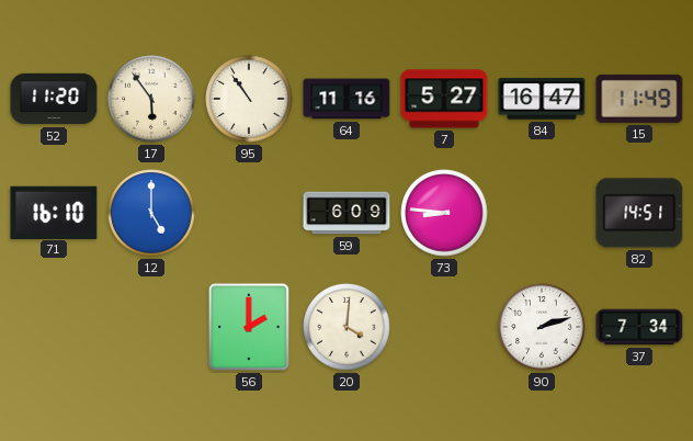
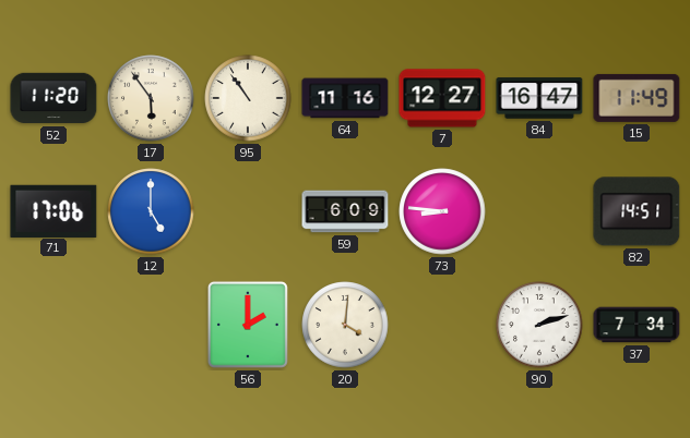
7: 5:27 -> 12:27 (442, 98)
71: 16:10 -> 17:06 (53, 210)
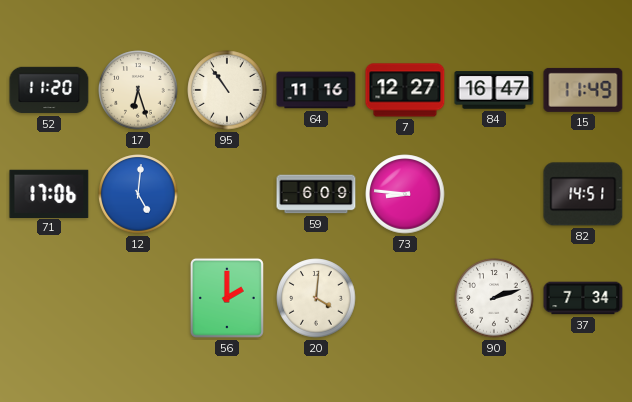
17: 5:54 -> 6:27 (138, 90)
12: 5:00 -> 5:01 (138, 194)
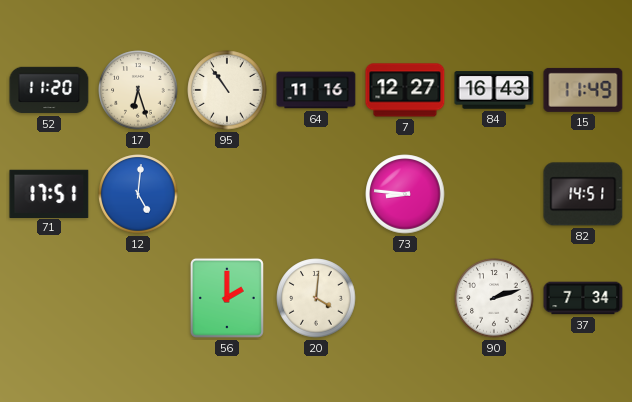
84: 16:47 -> 16:43 (494, 90)
71: 17:06 -> 17:51 (49, 193)
59: 6:09 -> none (316, 194)
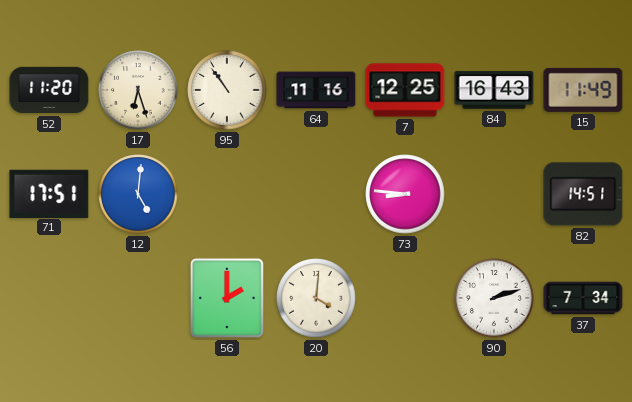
7: 12:27 -> 12:25 (405, 90)
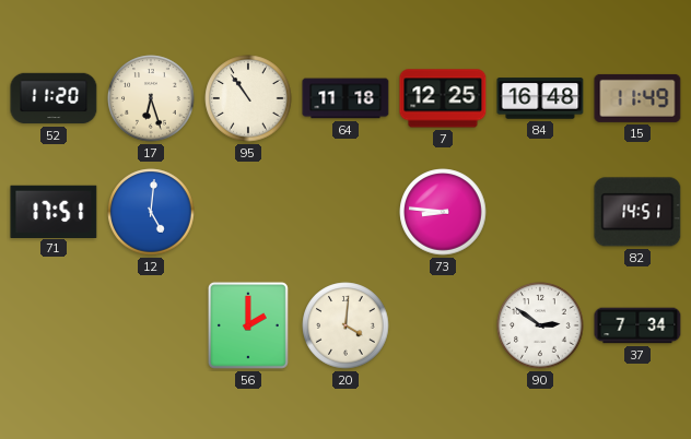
64: 11:16 -> 11:18 (345, 98)
84: 16:43 -> 16:48 (540, 98)
90: 2:12 -> 2:51 (540, 325)
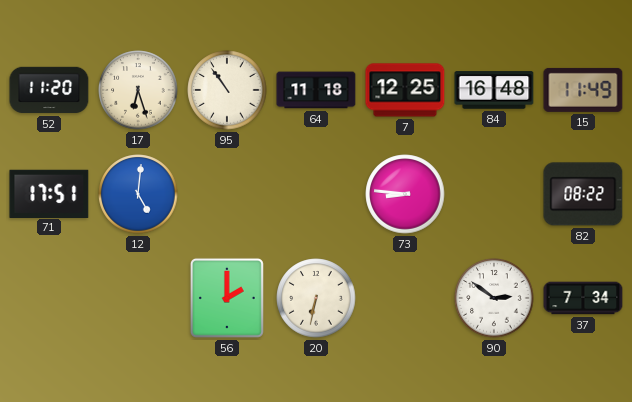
82: 14:51 -> 08:22 (583, 194)
20: 4:01 -> 6:32 (316, 298)
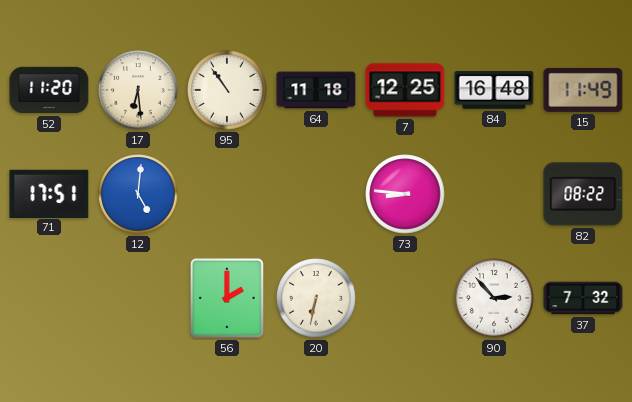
17: 6:27 -> 6:29 (138, 90)
90: 2:51 -> 2:53 (494, 298)
37: 7:34 -> 7:32 (583, 298)
